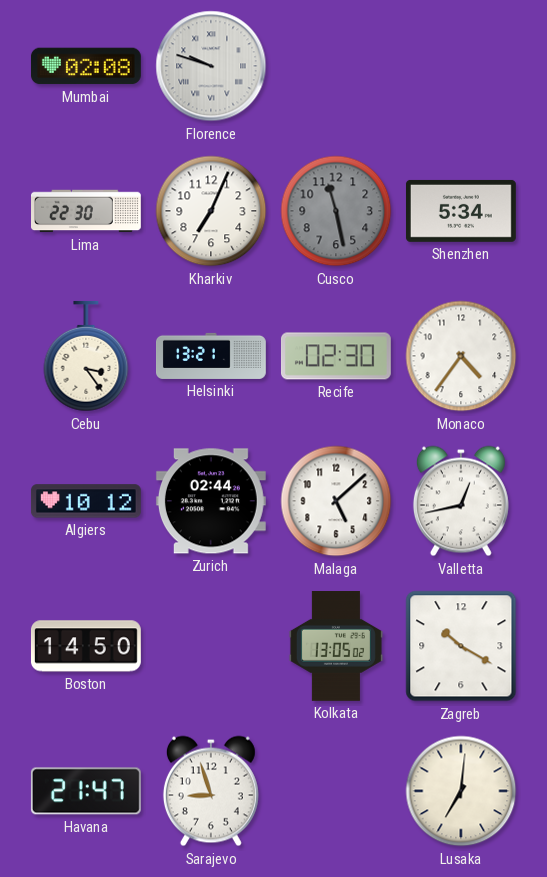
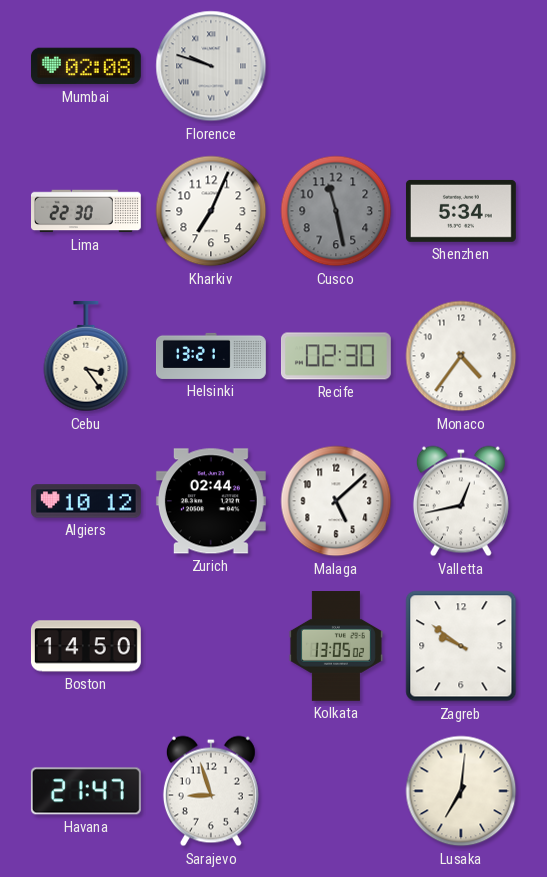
Zagreb: 10:20 -> 9:51 (461, 646)
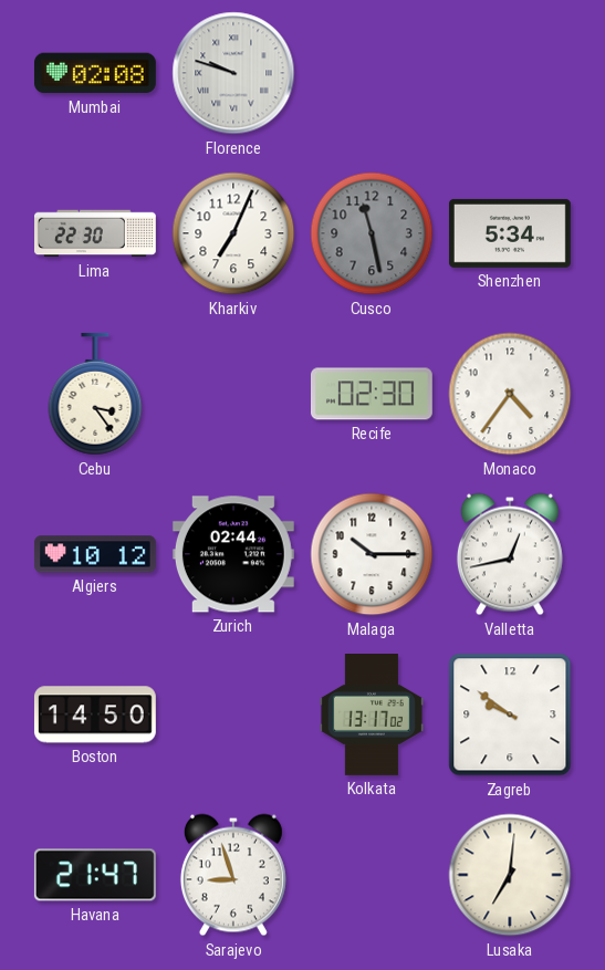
Helsinki: 13:21 -> none (212, 356)
Malaga: 5:08 -> 10:15 (372, 554)
Kolkata: 13:05 -> 13:17 (372, 716)
